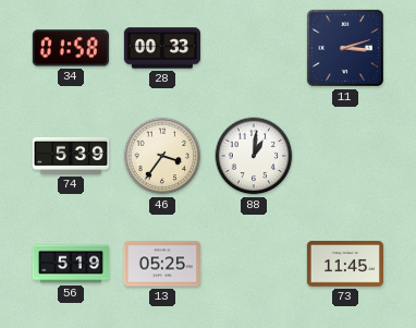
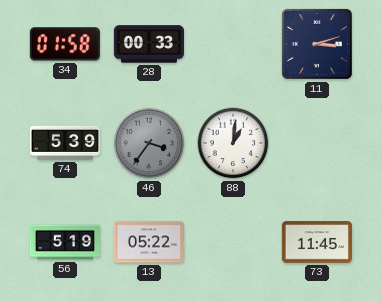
46 dial: cream -> grey (149, 143)
13: 05:25 -> 05:22 (149, 242)
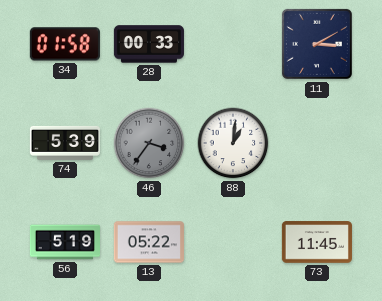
11: 3:12 -> 3:10 (317, 44)
